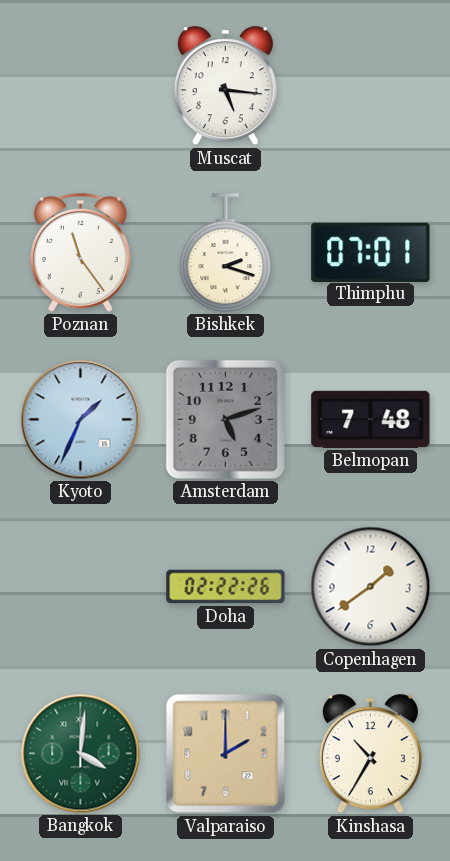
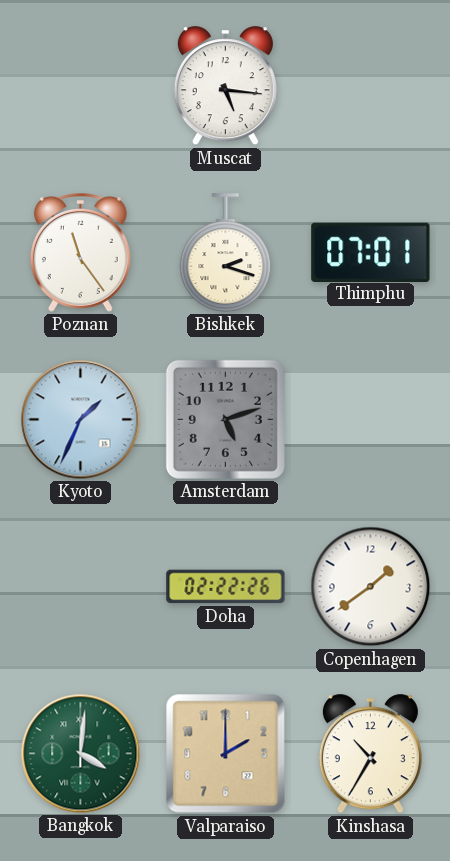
Belmopan: 7:48 -> none (371, 419)
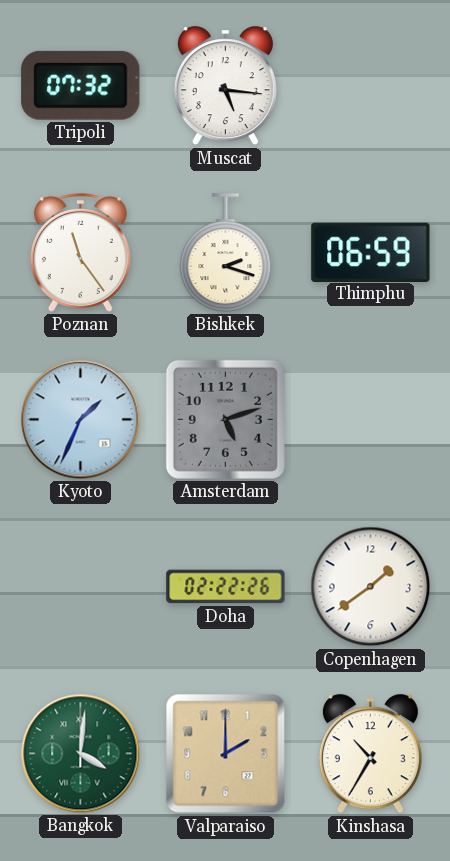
Tripoli: none -> 07:32 (81, 85)
Thimphu: 07:01 -> 06:59 (371, 252)
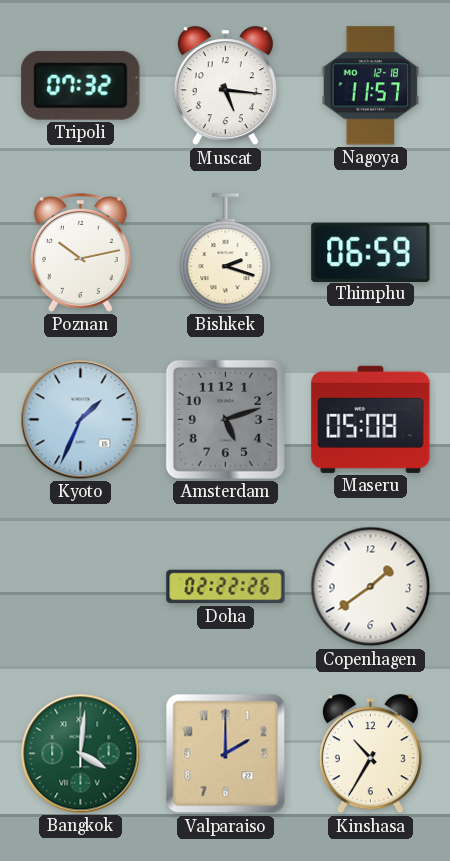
Nagoya: none -> 11:57 (371, 86)
Poznan: 11:24 -> 10:13 (80, 253)
Maseru: none -> 05:08 (371, 419)
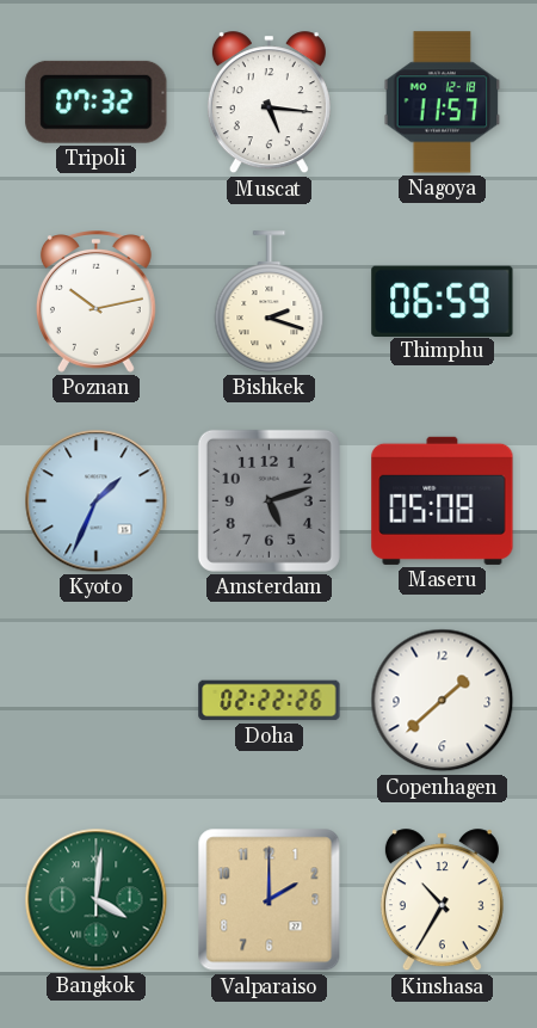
Copenhagen: 1:39 -> 1:38 (443, 701)
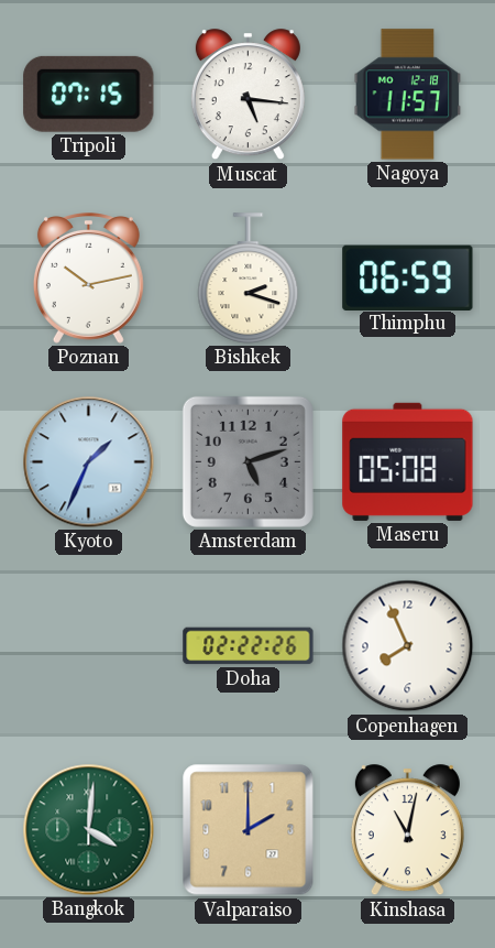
Tripoli: 07:32 -> 07:15 (89, 94)
Copenhagen: 1:38 -> 7:56 (408, 646)
Kinshasa: 10:35 -> 11:02 (407, 830)
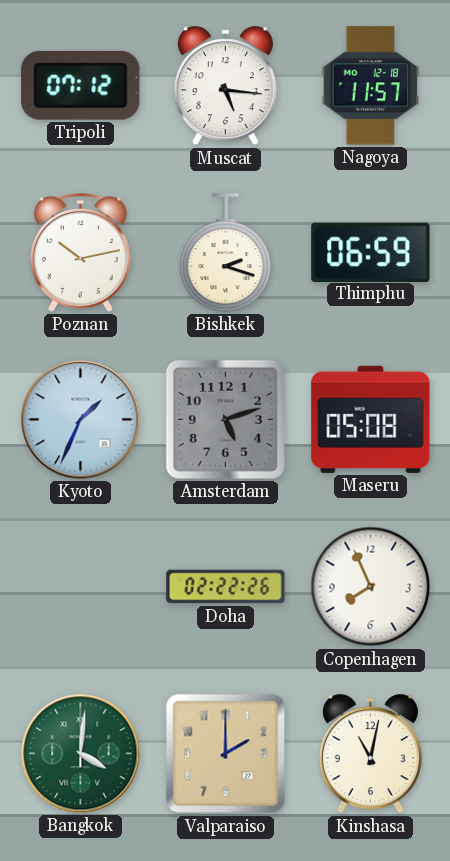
Tripoli: 07:15 -> 07:12 (81, 85)
